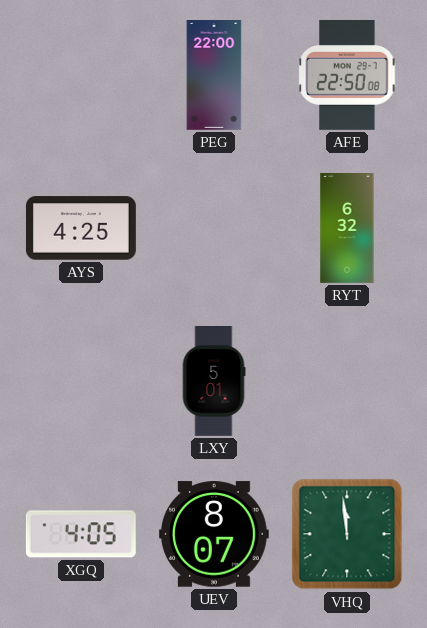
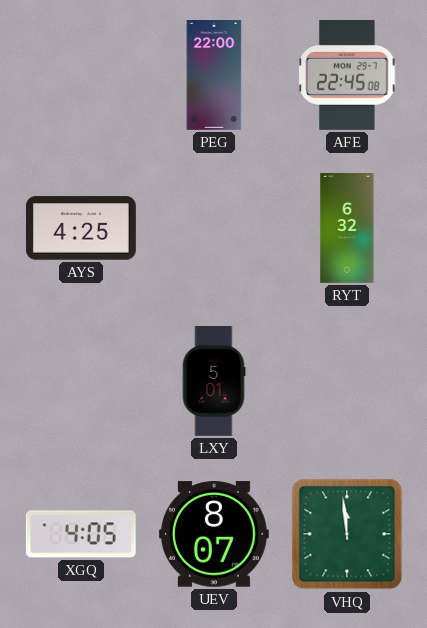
AFE: 22:50 -> 22:45 (347, 75)
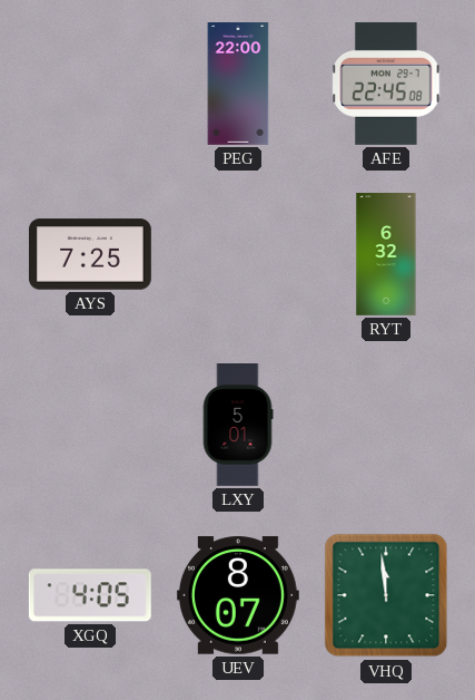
AYS: 4:25 -> 7:25 (90, 254)
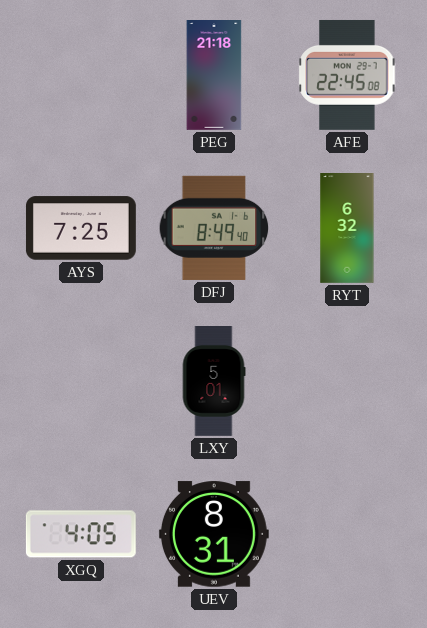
PEG: 22:00 -> 21:18 (214, 76)
DFJ: none -> 8:49 (214, 228)
UEV: 8:07 -> 8:31 (214, 534)
VHQ: 11:59 -> none (386, 595)
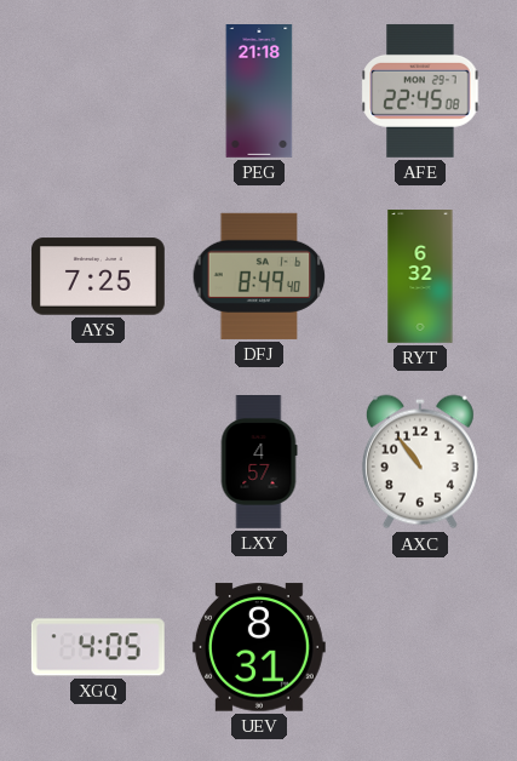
LXY: 5:01 -> 4:57 (259, 463)
AXC: none -> 10:54 (420, 462)
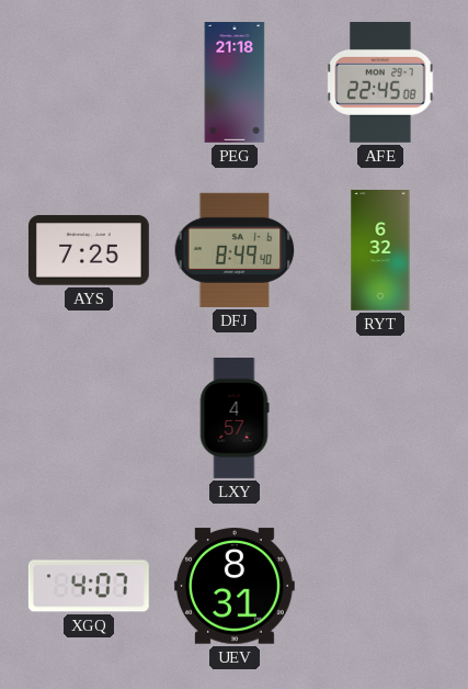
AXC: 10:54 -> none (420, 462)
XGQ: 4:05 -> 4:07 (89, 586)
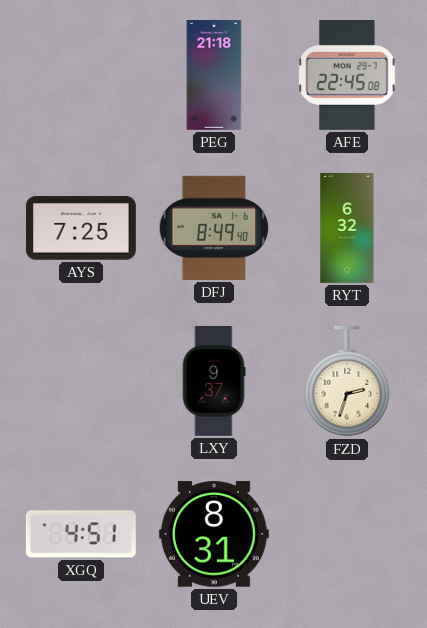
LXY: 4:57 -> 9:37 (214, 382)
FZD: none -> 2:33 (347, 381)
XGQ: 4:07 -> 4:51 (81, 534)
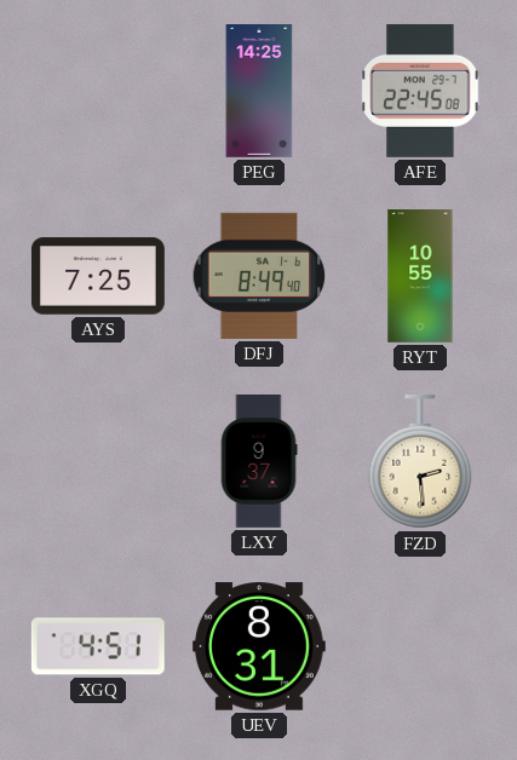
PEG: 21:18 -> 14:25 (259, 92)
RYT: 6:32 -> 10:55 (420, 277)
FZD: 2:33 -> 2:29 (420, 461)
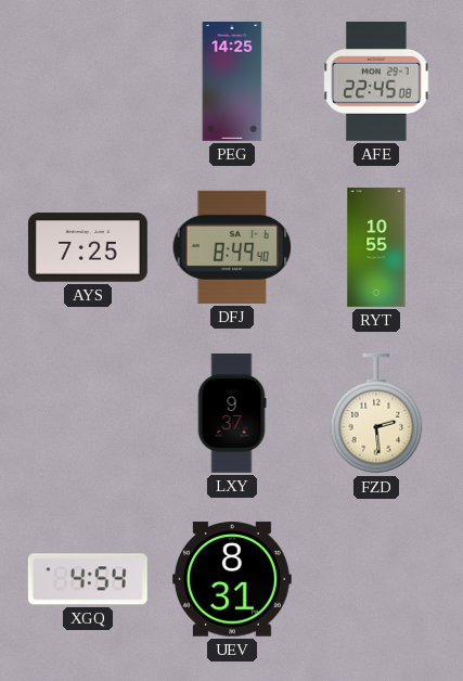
XGQ: 4:51 -> 4:54 (88, 579)
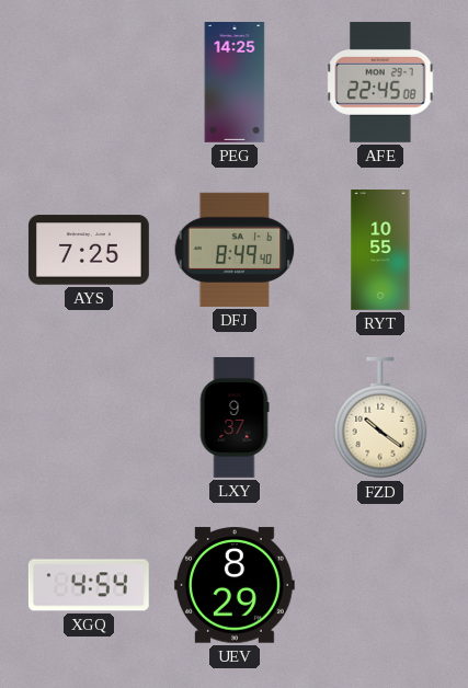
FZD: 2:29 -> 10:21 (380, 417)
UEV: 8:31 -> 8:29 (235, 585)
